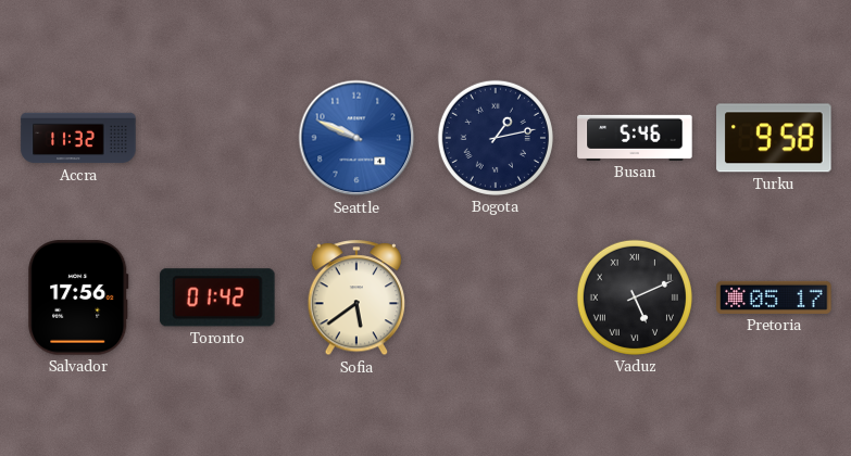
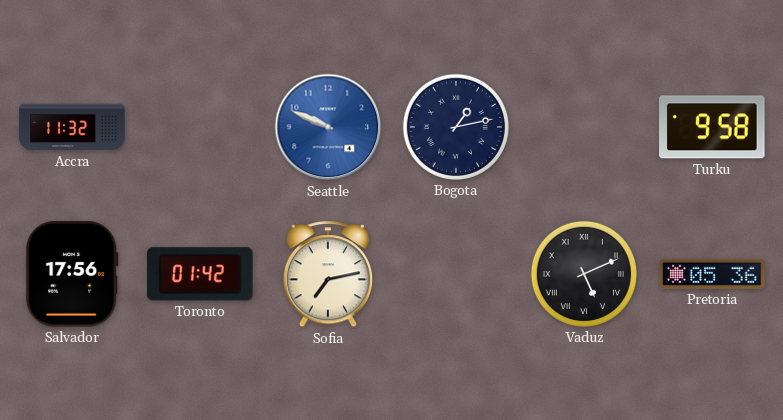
Busan: 5:46 -> none (635, 138)
Sofia: 5:39 -> 7:13 (328, 275)
Pretoria: 05:17 -> 05:36 (712, 274)
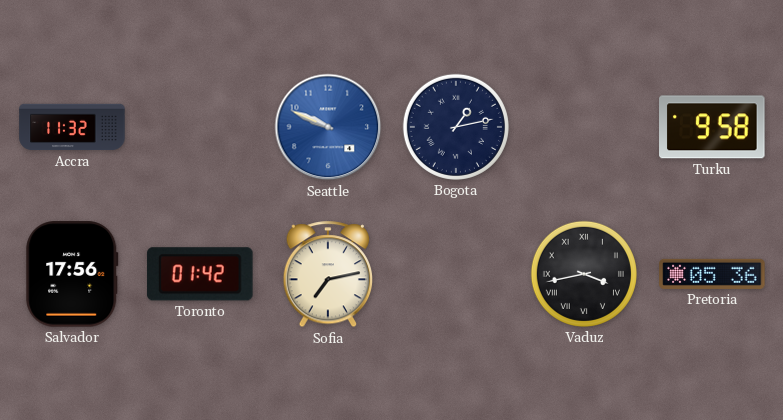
Vaduz: 5:11 -> 3:43 (584, 274)
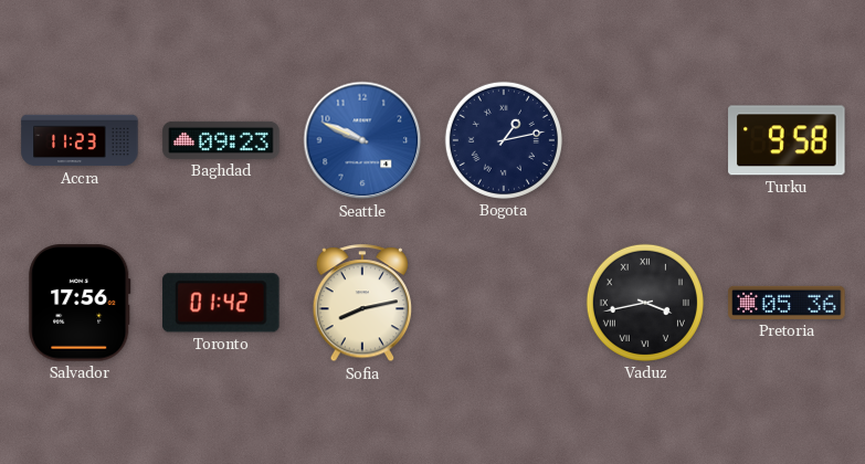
Accra: 11:32 -> 11:23 (80, 140)
Baghdad: none -> 09:23 (221, 140)
Sofia: 7:13 -> 8:13 (362, 304)
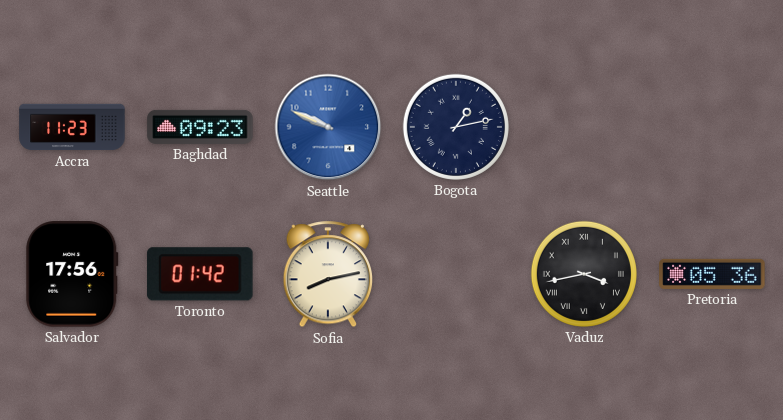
Turku: 9:58 -> none (787, 140)
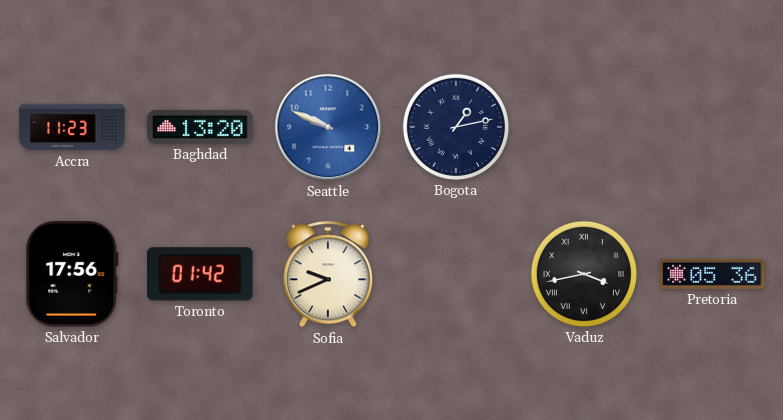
Baghdad: 09:23 -> 13:20 (200, 127)
Sofia: 8:13 -> 9:41 (328, 275)
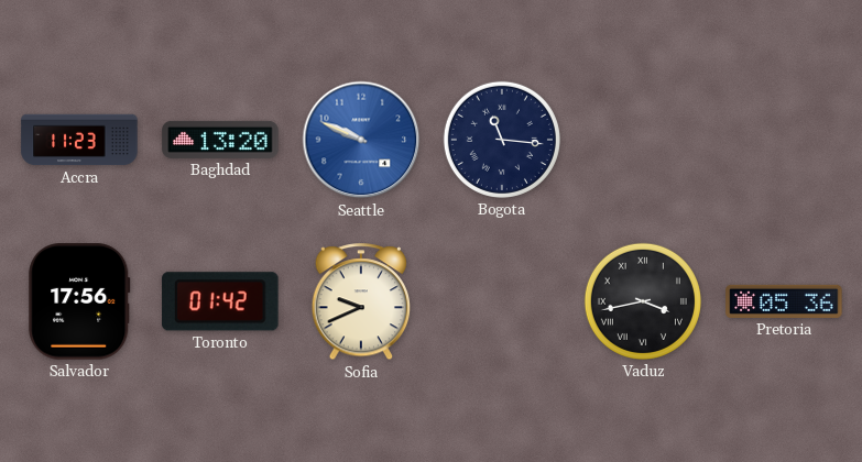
Bogota: 1:13 -> 11:16 (502, 140)
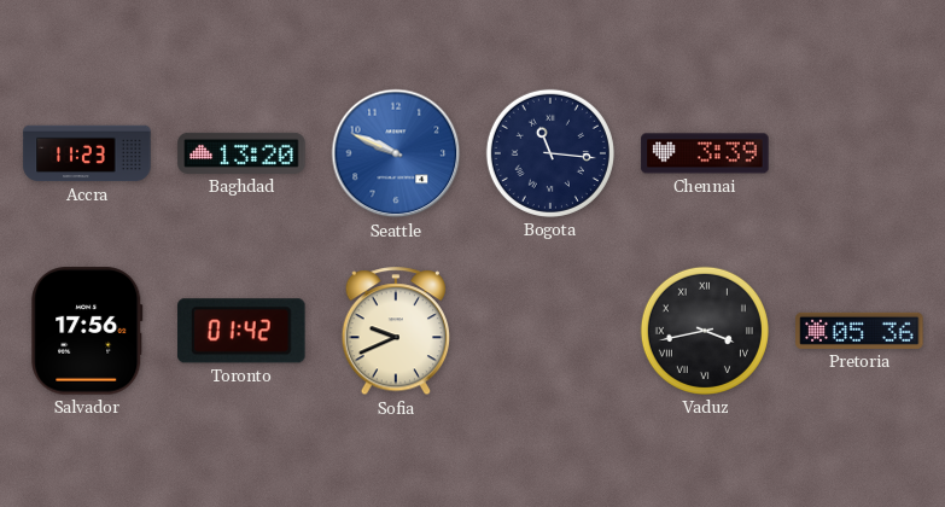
Chennai: none -> 3:39 (705, 153)
